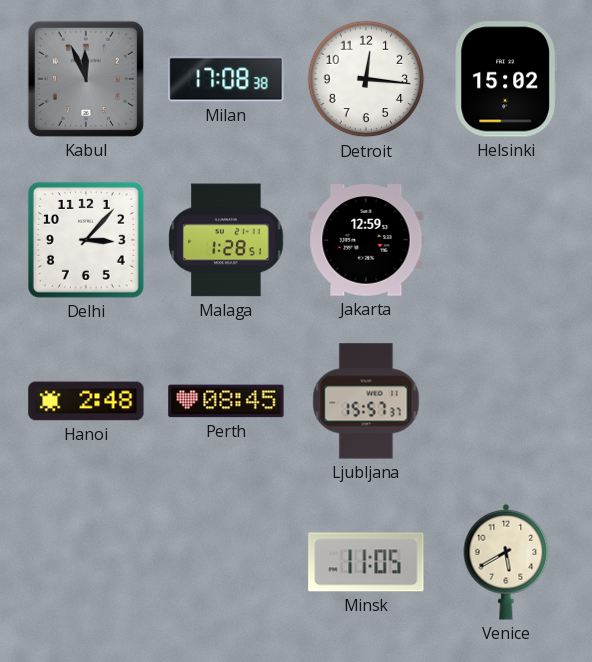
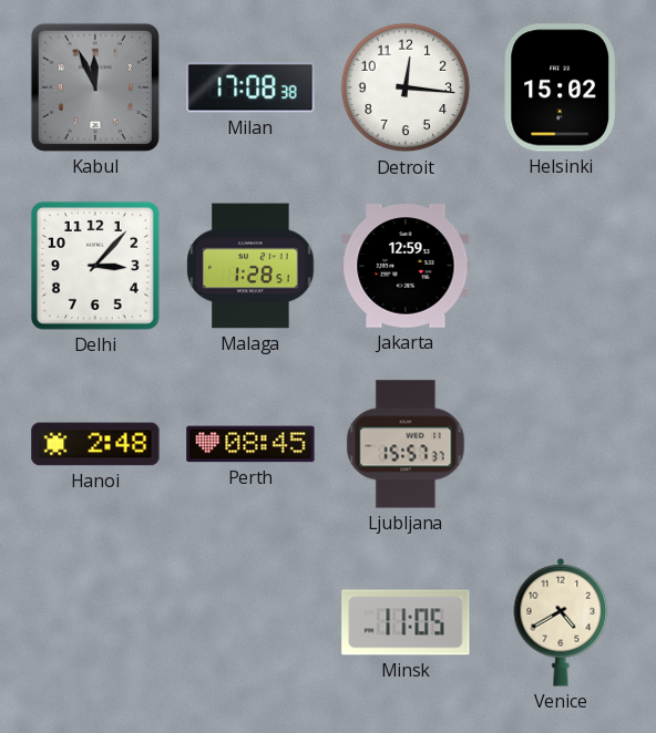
Venice: 5:40 -> 4:40 (561, 622)
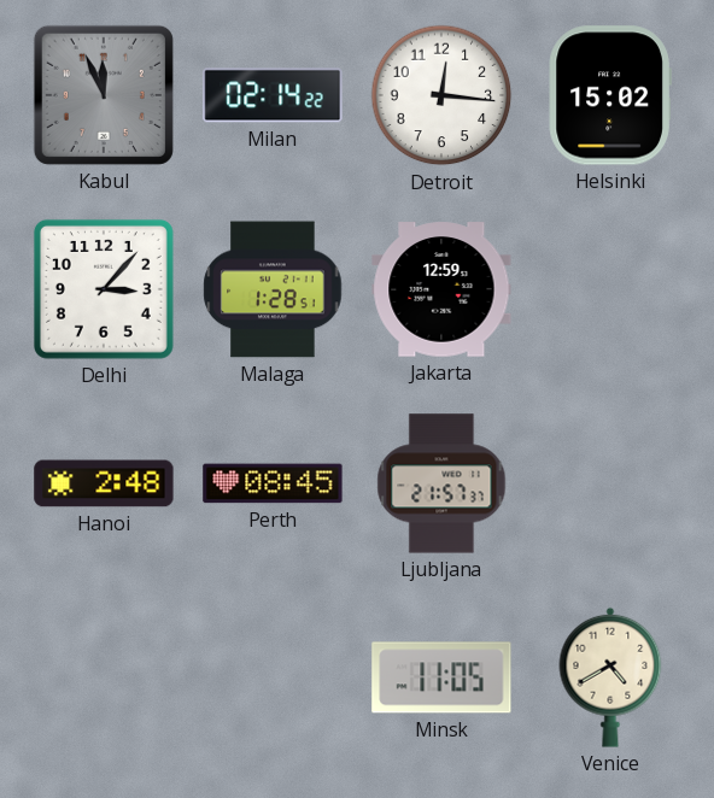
Milan: 17:08 -> 02:14 (273, 95)
Ljubljana: 15:57 -> 21:57 (441, 483)
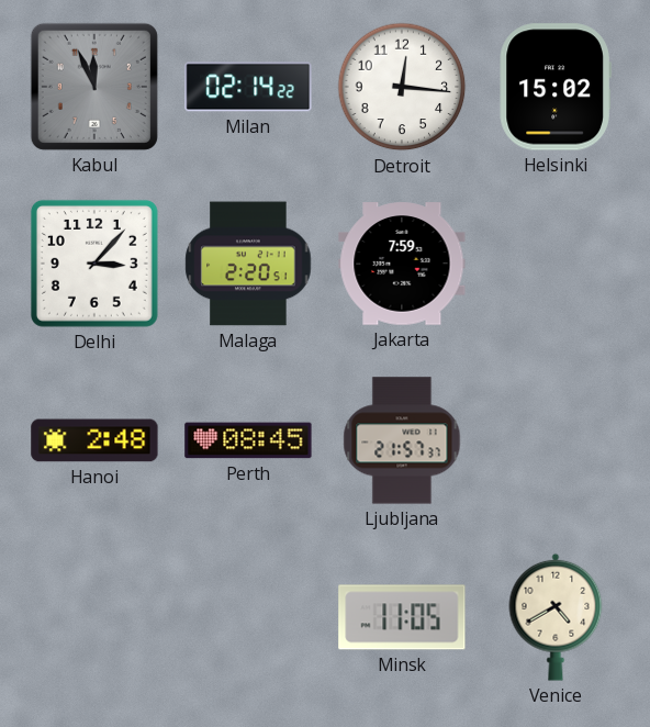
Malaga: 1:28 -> 2:20 (248, 264)
Jakarta: 12:59 -> 7:59 (402, 264)
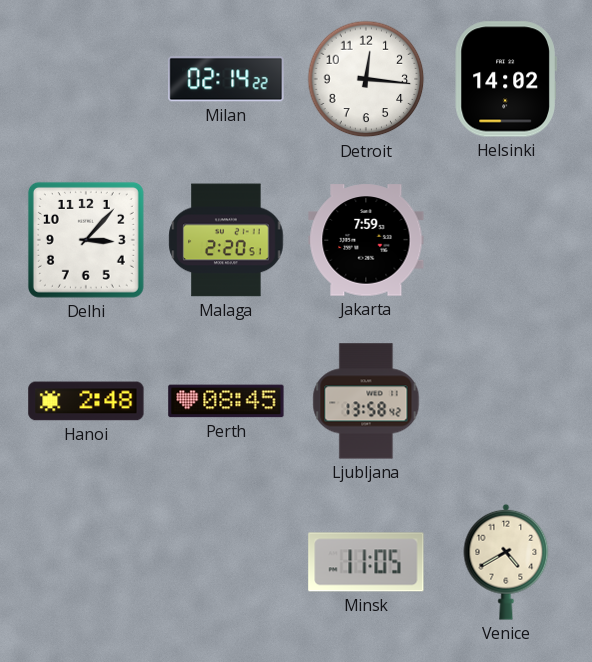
Kabul: 11:56 -> none (94, 87)
Helsinki: 15:02 -> 14:02 (506, 79)
Ljubljana: 21:57 -> 13:58 (366, 401)
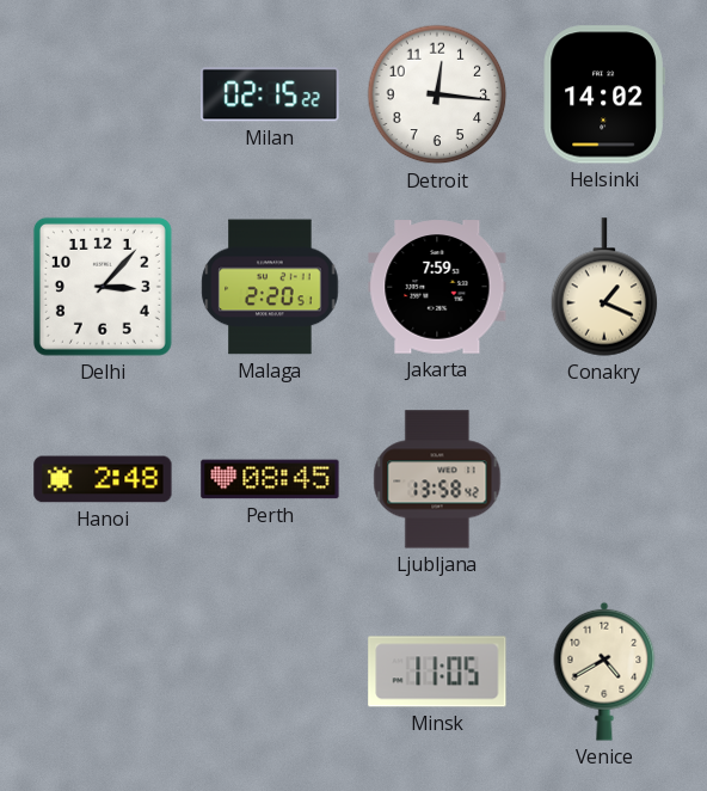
Milan: 02:14 -> 02:15 (270, 94)
Conakry: none -> 1:19 (604, 287)
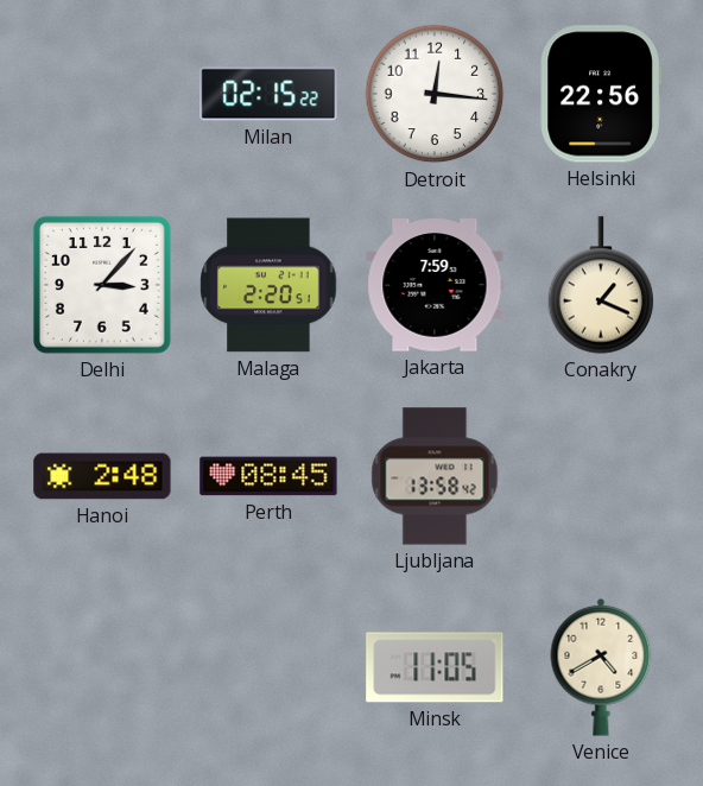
Helsinki: 14:02 -> 22:56 (601, 94)
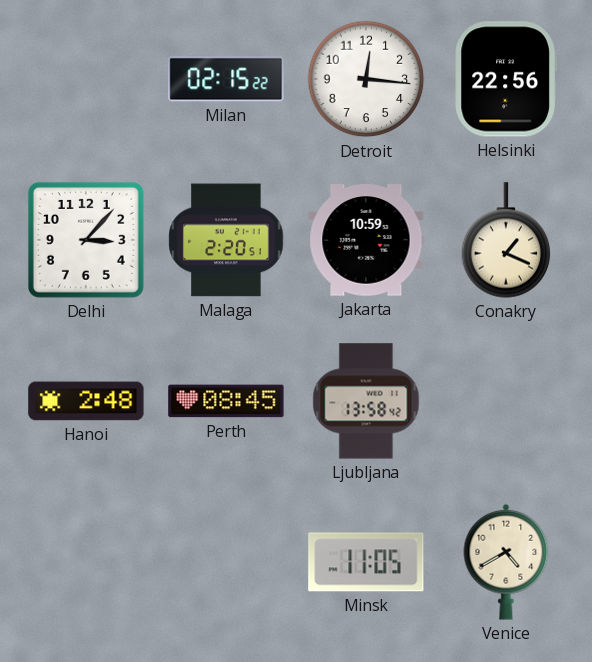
Jakarta: 7:59 -> 10:59 (366, 240)
